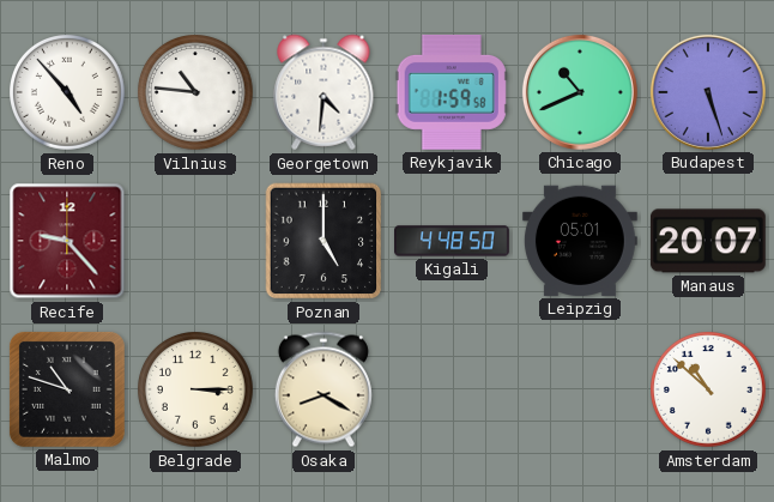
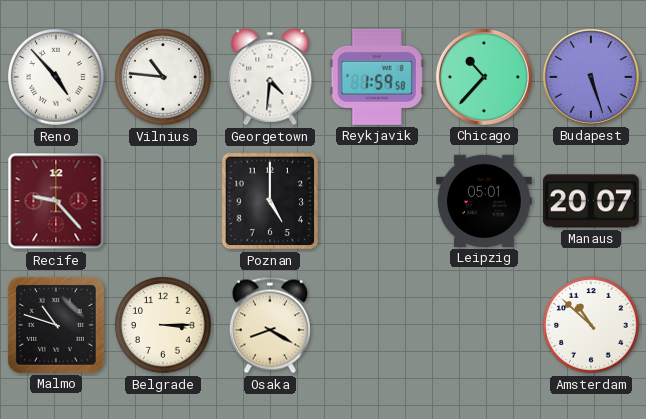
Chicago: 10:41 -> 10:37 (484, 77)
Kigali: 4:48 -> none (453, 241)
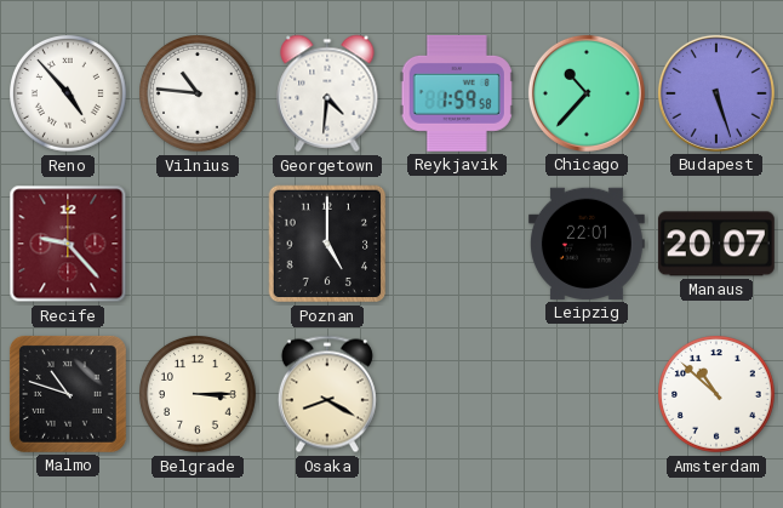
Leipzig: 05:01 -> 22:01 (587, 244)
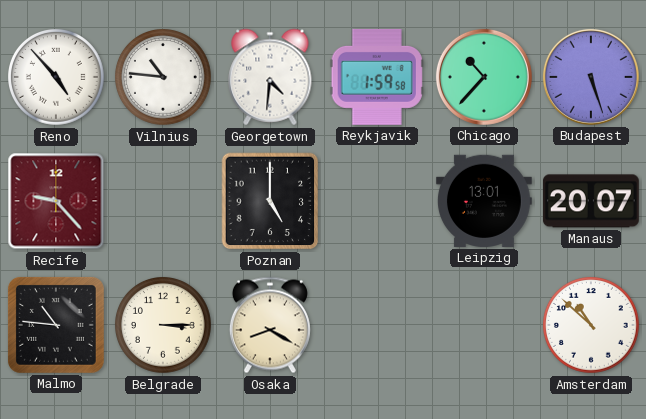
Leipzig: 22:01 -> 13:01 (484, 201)
Malmo: 10:48 -> 10:46 (56, 325)
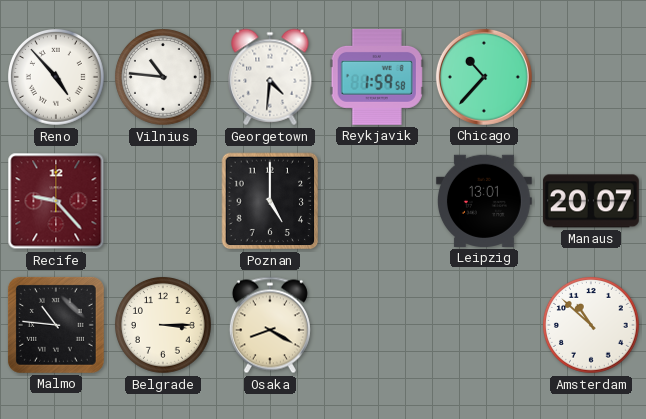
Budapest: 5:27 -> none (591, 77)
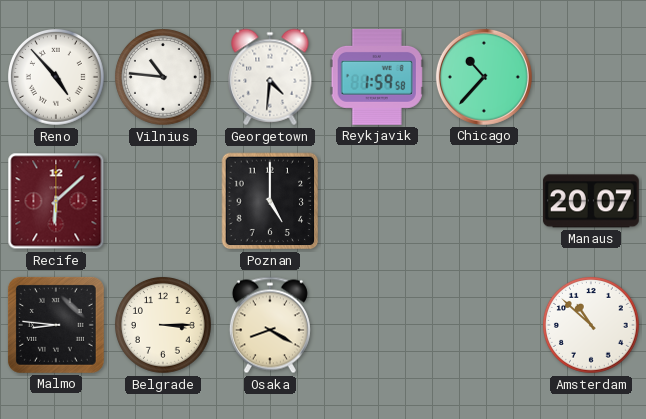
Recife: 9:23 -> 6:08 (56, 201)
Leipzig: 13:01 -> none (484, 201)
Malmo: 10:46 -> 8:46 (56, 325)
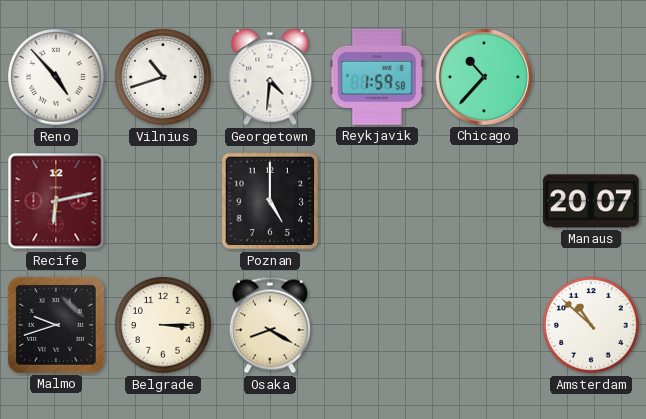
Vilnius: 10:46 -> 10:42 (164, 78)
Recife: 6:08 -> 6:13 (56, 201)
Malmo: 8:46 -> 9:42 (56, 325)
